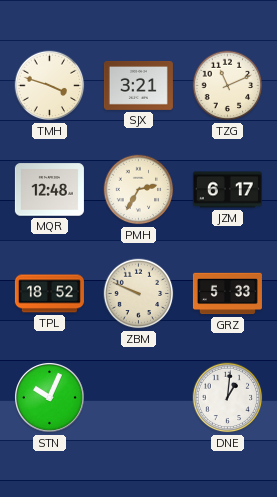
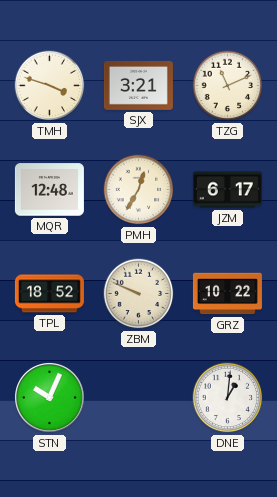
PMH: 2:35 -> 12:35 (139, 190)
GRZ: 5:33 -> 10:22 (227, 294)
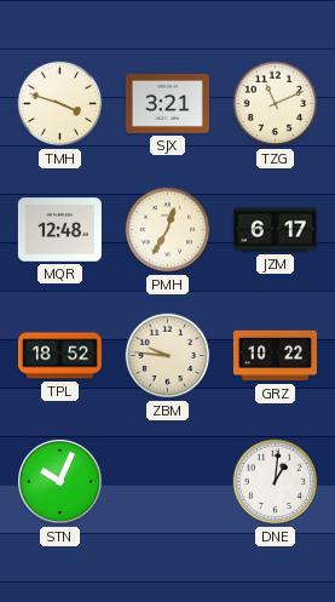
ZBM: 9:49 -> 9:46 (168, 356)
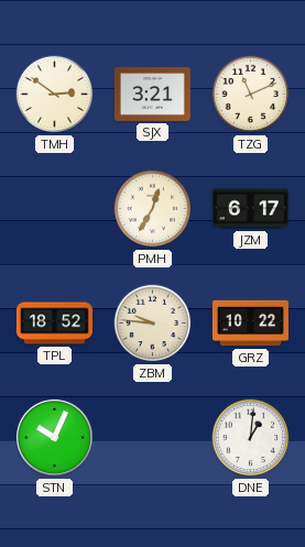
TMH: 3:48 -> 2:51 (55, 95)
MQR: 12:48 -> none (59, 230)
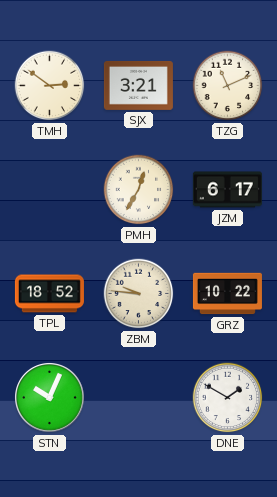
DNE: 1:01 -> 1:50 (228, 398)
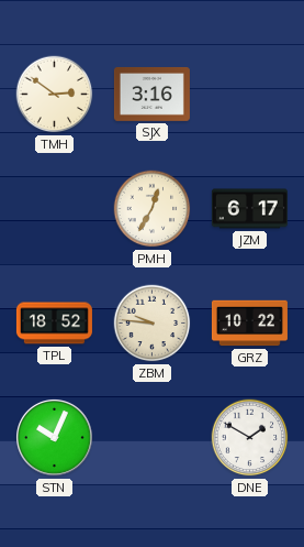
SJX: 3:21 -> 3:16 (151, 94)
TZG: 11:11 -> none (228, 86)
